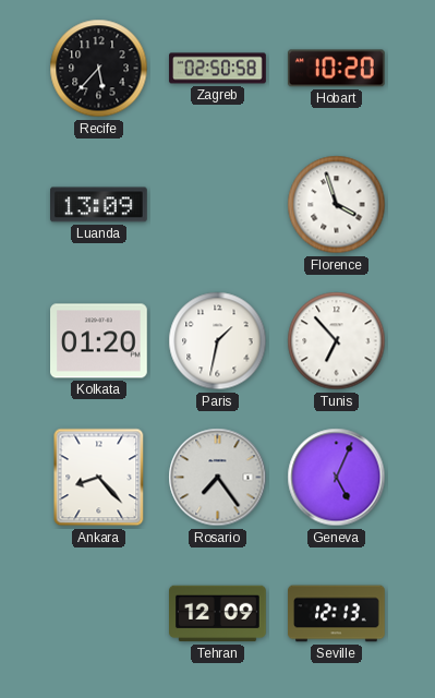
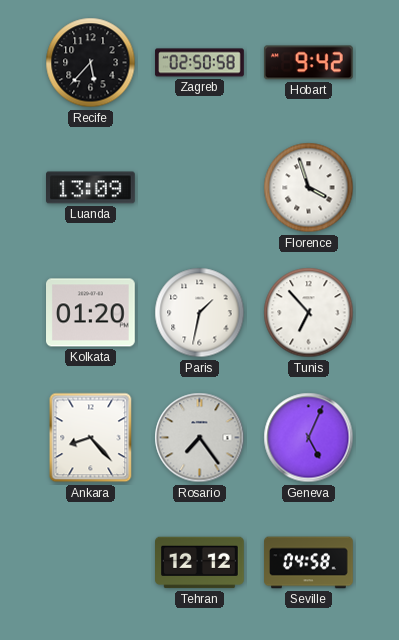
Hobart: 10:20 -> 9:42 (308, 63)
Tehran: 12:09 -> 12:12 (200, 563)
Seville: 12:13 -> 04:58 (309, 563)
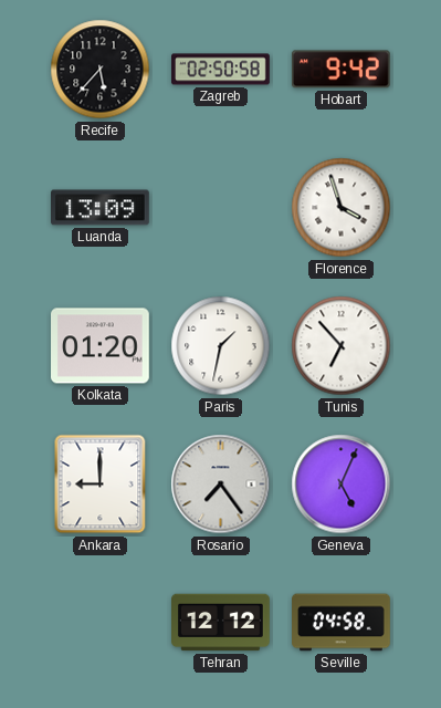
Ankara: 8:23 -> 9:00 (101, 485)
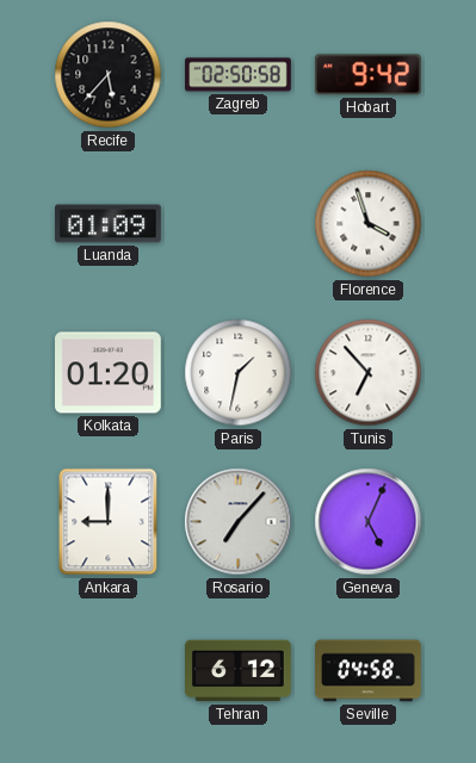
Luanda: 13:09 -> 01:09 (109, 224)
Rosario: 7:24 -> 7:07 (239, 522)
Tehran: 12:12 -> 6:12 (239, 671)
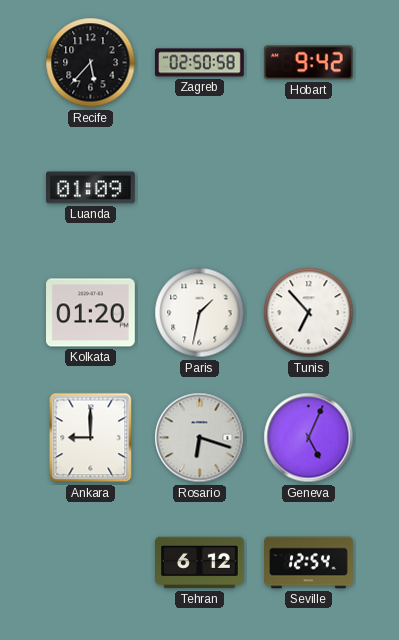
Florence: 3:57 -> none (369, 224)
Rosario: 7:07 -> 6:18 (200, 438)
Seville: 04:58 -> 12:54 (309, 563)
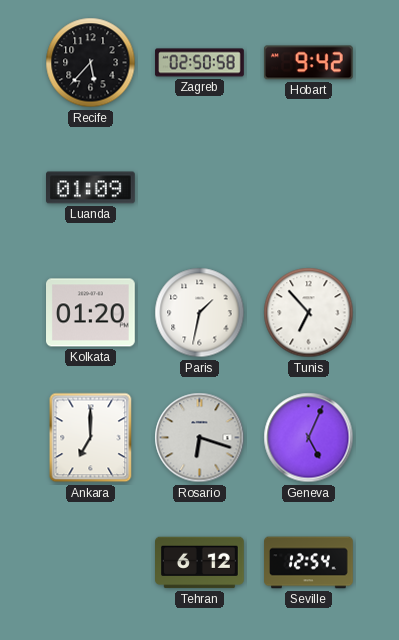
Ankara: 9:00 -> 7:00 (91, 438)
